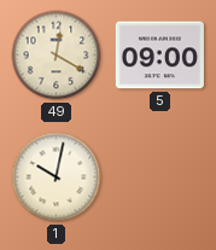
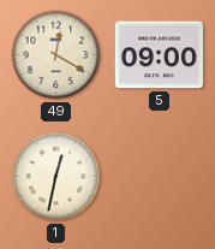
1: 10:02 -> 12:32 (56, 177)
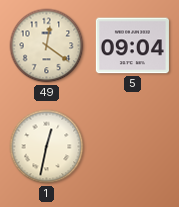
49: 12:20 -> 12:21 (47, 46)
5: 09:00 -> 09:04 (132, 46)
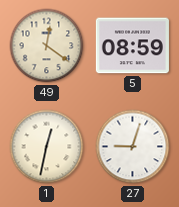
5: 09:04 -> 08:59 (132, 46)
27: none -> 9:03 (133, 147)
